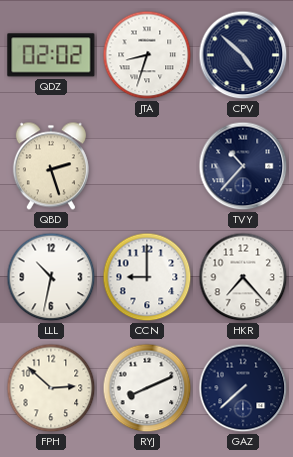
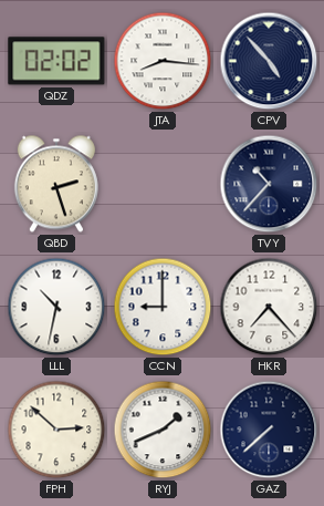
JTA: 8:33 -> 8:16 (163, 61)
CPV: 4:52 -> 4:53 (269, 61)
RYJ: 8:11 -> 1:41 (163, 430)
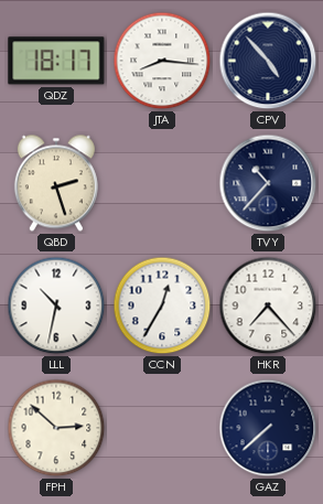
QDZ: 02:02 -> 18:17 (56, 61)
CCN: 9:00 -> 12:35 (162, 305)
RYJ: 1:41 -> none (163, 430)
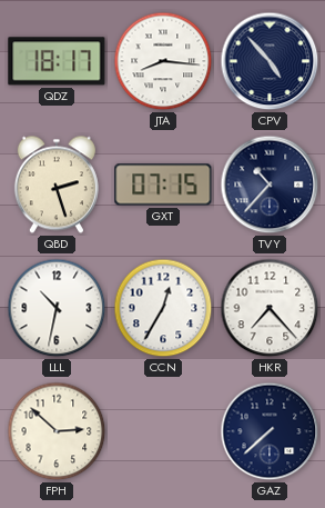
GXT: none -> 07:15 (163, 185)
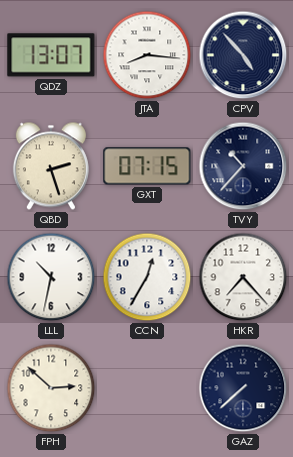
QDZ: 18:17 -> 13:07 (51, 55)
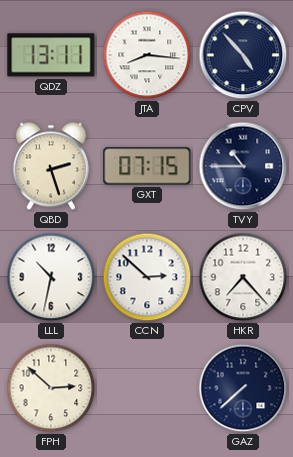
QDZ: 13:07 -> 13:11 (51, 55)
TVY: 10:37 -> 10:45 (243, 166)
CCN: 12:35 -> 2:52 (147, 277)
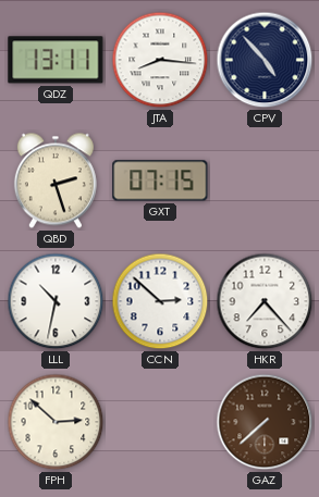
TVY: 10:45 -> none (243, 166)
GAZ dial: navy -> brown (265, 422)
